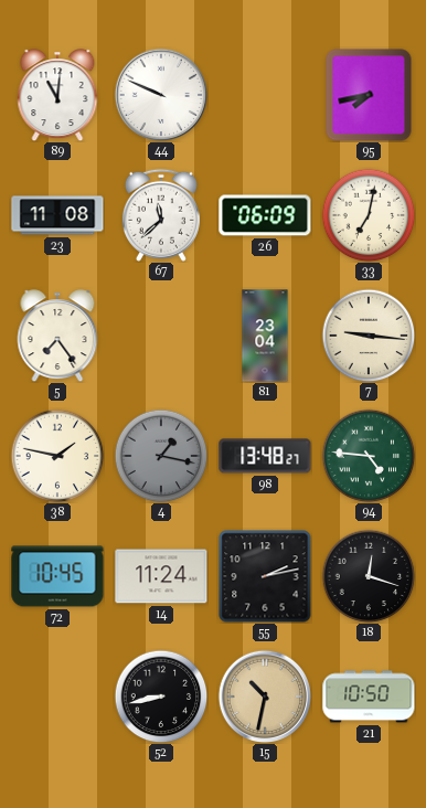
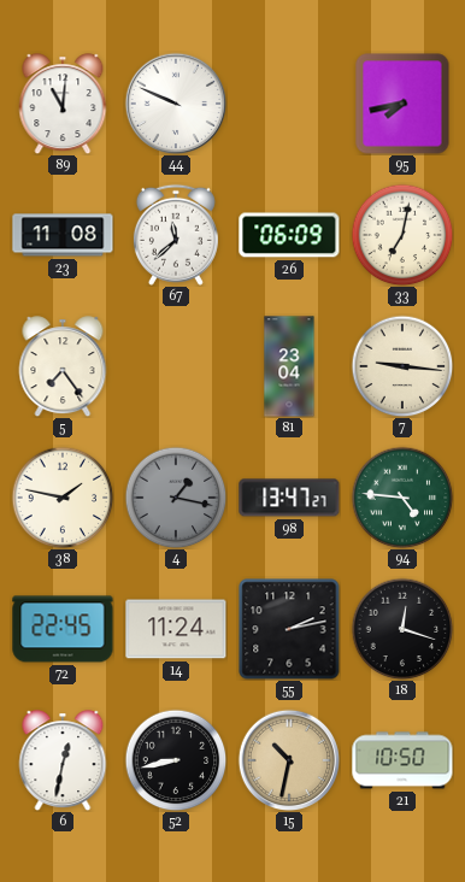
98: 13:48 -> 13:47 (289, 498)
72: 10:45 -> 22:45 (63, 629)
6: none -> 12:32 (63, 760)
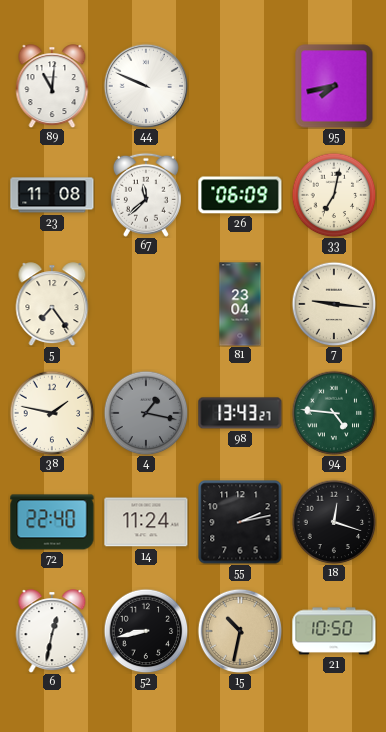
98: 13:47 -> 13:43 (240, 413)
72: 22:45 -> 22:40 (52, 522)
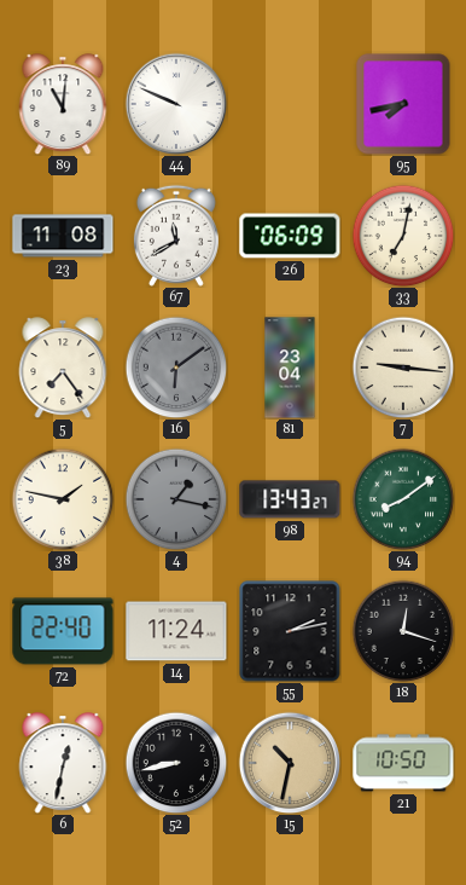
67: 11:38 -> 11:40 (176, 236)
16: none -> 6:09 (176, 368)
94: 4:46 -> 8:09 (403, 499)
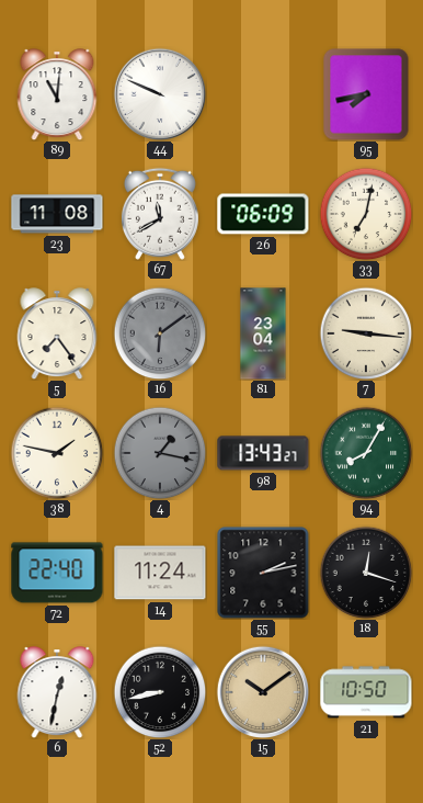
94: 8:09 -> 8:05 (366, 453)
15: 10:32 -> 10:09 (263, 692)
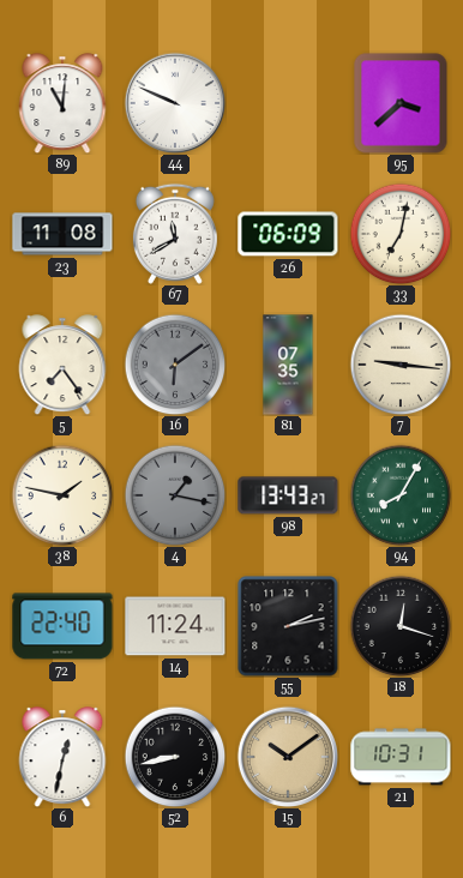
95: 7:43 -> 3:38 (401, 103)
81: 23:04 -> 07:35 (288, 365)
21: 10:50 -> 10:31 (401, 757)
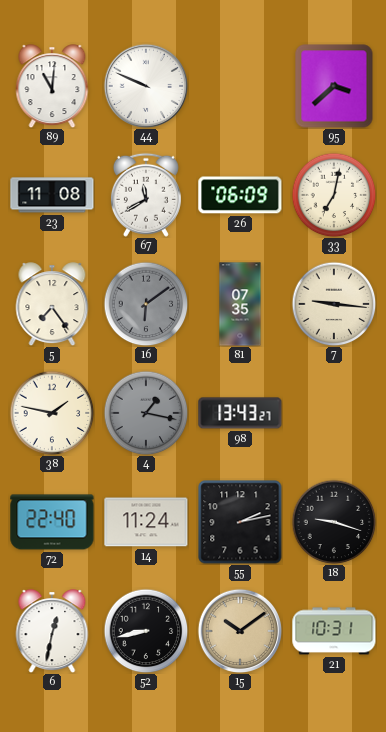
94: 8:05 -> none (401, 495)
18: 12:18 -> 9:18 (334, 522)
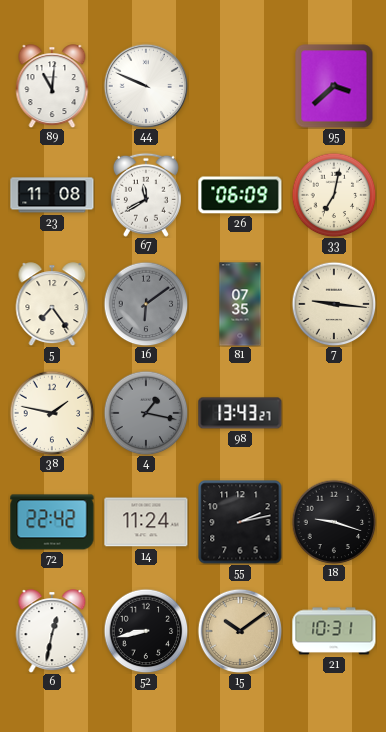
72: 22:40 -> 22:42 (52, 522)
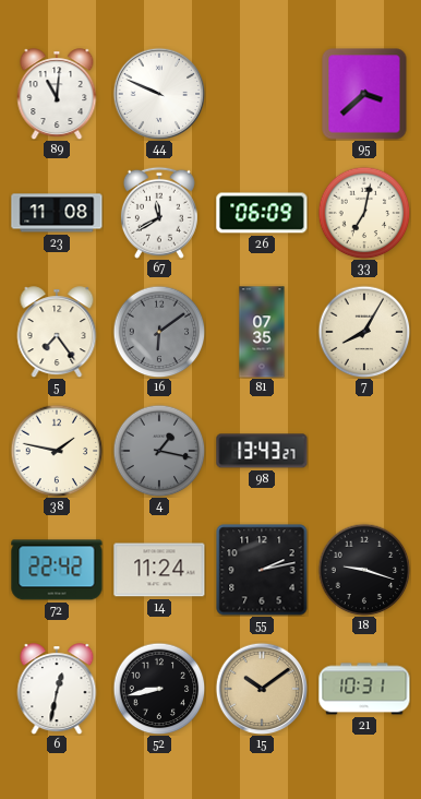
7: 9:16 -> 8:05 (364, 332)
